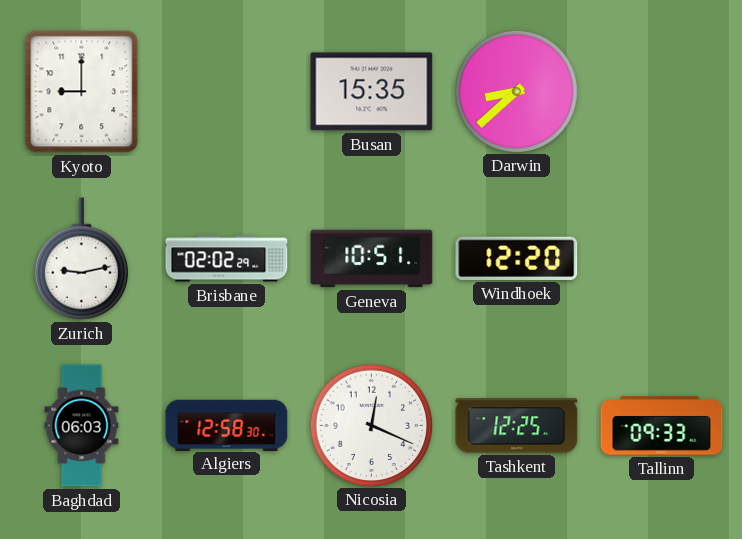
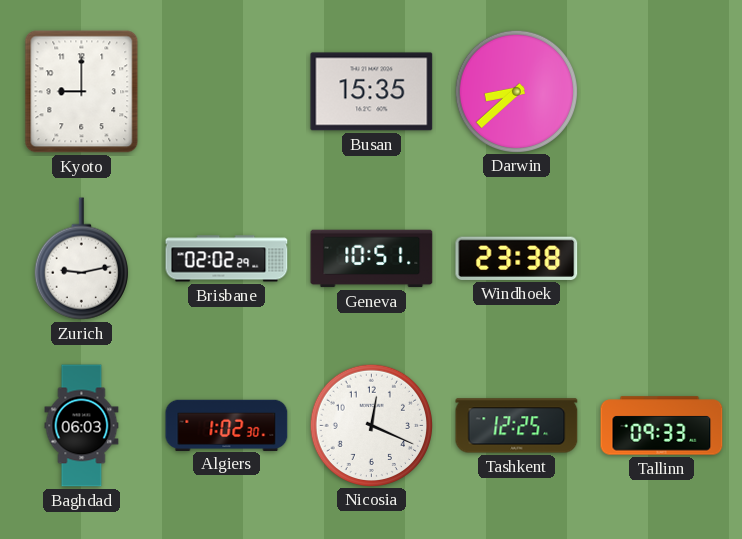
Windhoek: 12:20 -> 23:38 (517, 258)
Algiers: 12:58 -> 1:02 (227, 425)
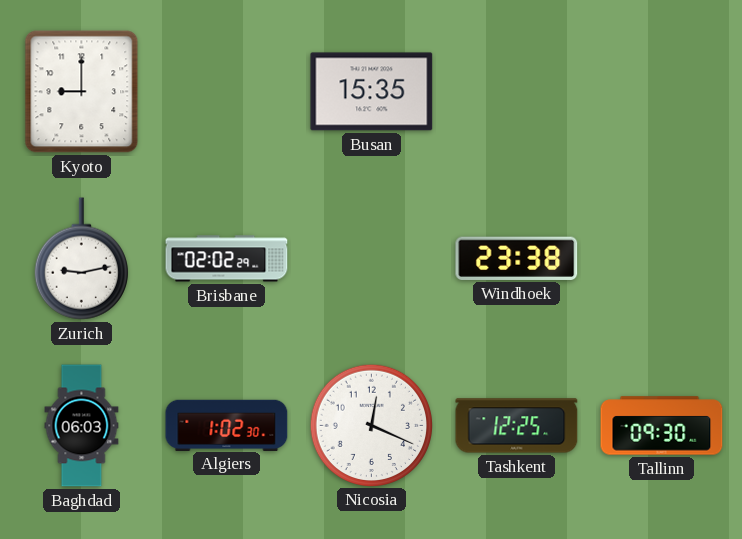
Darwin: 8:38 -> none (516, 91)
Geneva: 10:51 -> none (372, 259)
Tallinn: 09:33 -> 09:30 (662, 426)
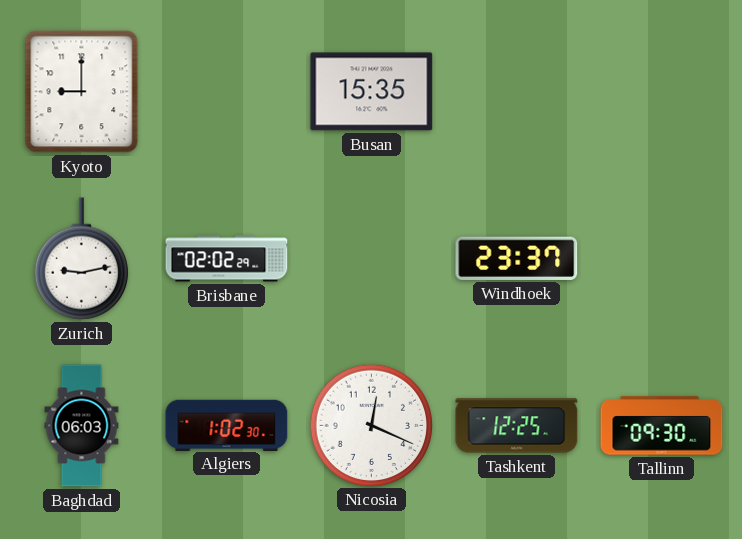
Windhoek: 23:38 -> 23:37 (517, 258)
